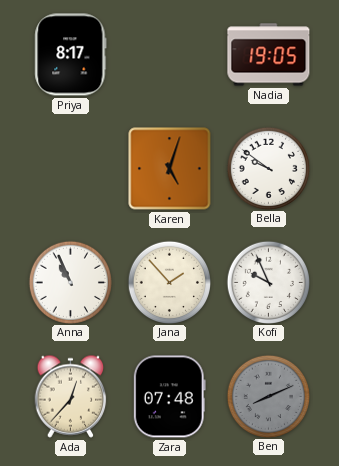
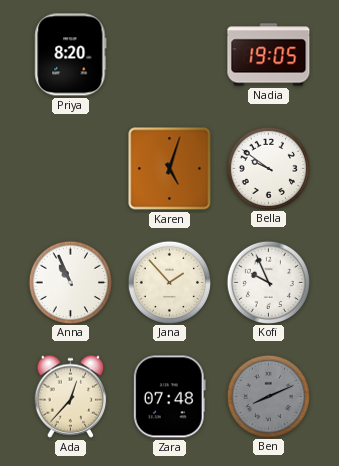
Priya: 8:17 -> 8:20 (71, 55)
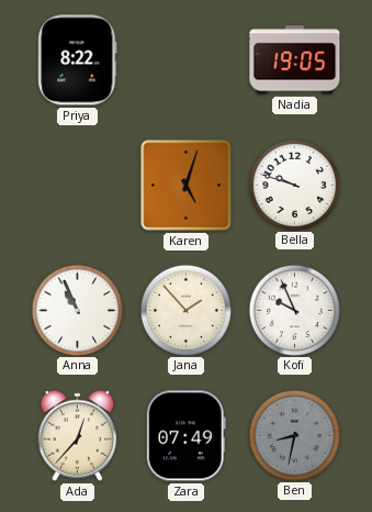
Priya: 8:20 -> 8:22 (78, 60)
Bella: 9:51 -> 9:48 (294, 185)
Zara: 07:48 -> 07:49 (185, 436)
Ben: 8:11 -> 8:32 (294, 435)
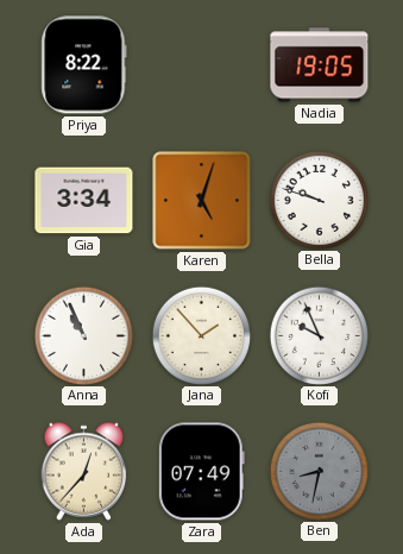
Gia: none -> 3:34 (84, 201)
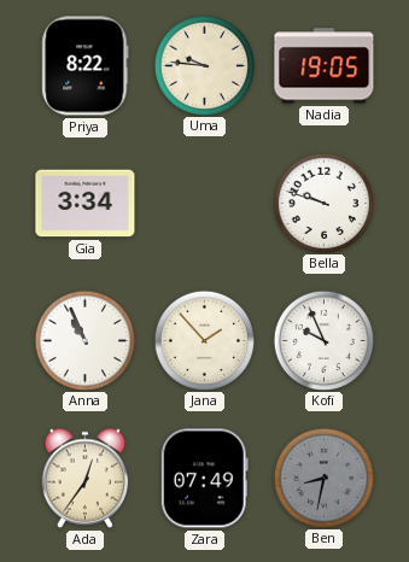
Uma: none -> 9:46 (204, 65)
Karen: 5:03 -> none (202, 201)
Ada: 12:37 -> 12:36 (86, 478)
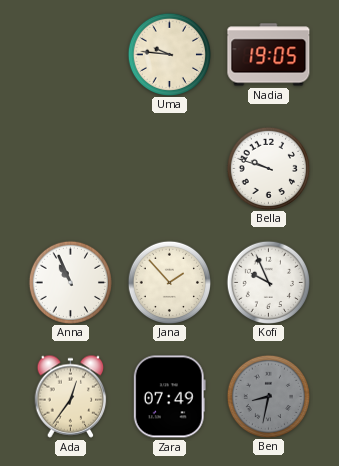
Priya: 8:22 -> none (86, 66)
Gia: 3:34 -> none (86, 204)
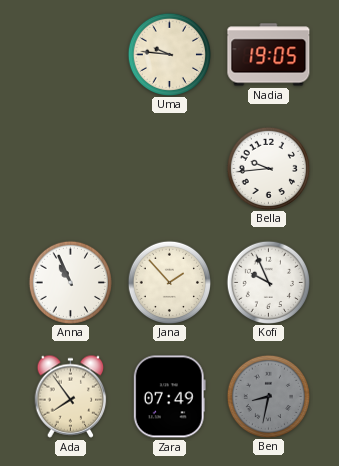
Bella: 9:48 -> 9:44 (268, 168)
Ada: 12:36 -> 7:54 (71, 396)
